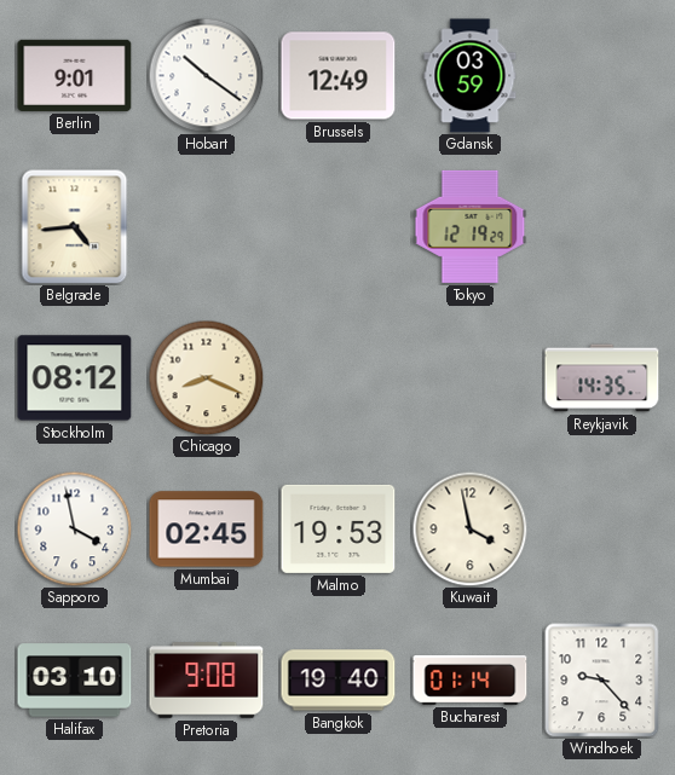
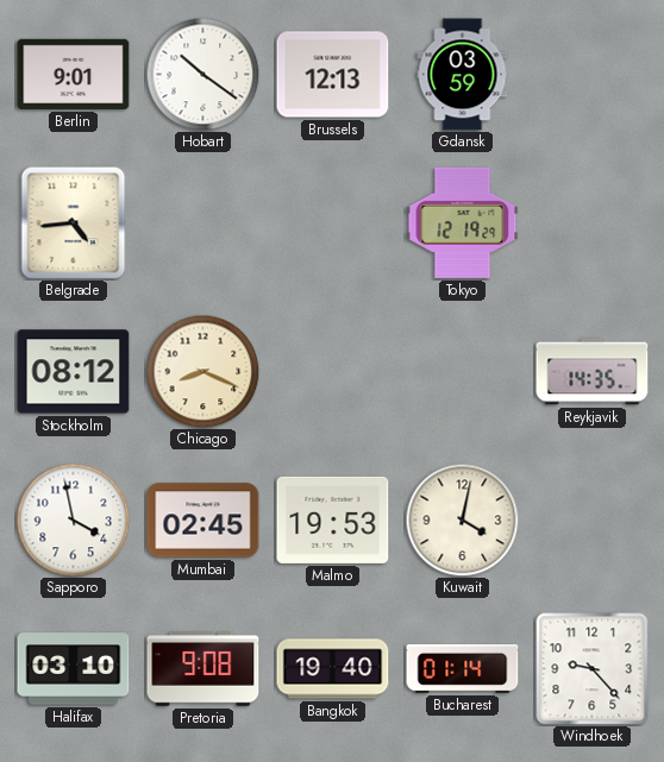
Brussels: 12:49 -> 12:13 (333, 75)
Kuwait: 3:58 -> 4:02 (462, 519)
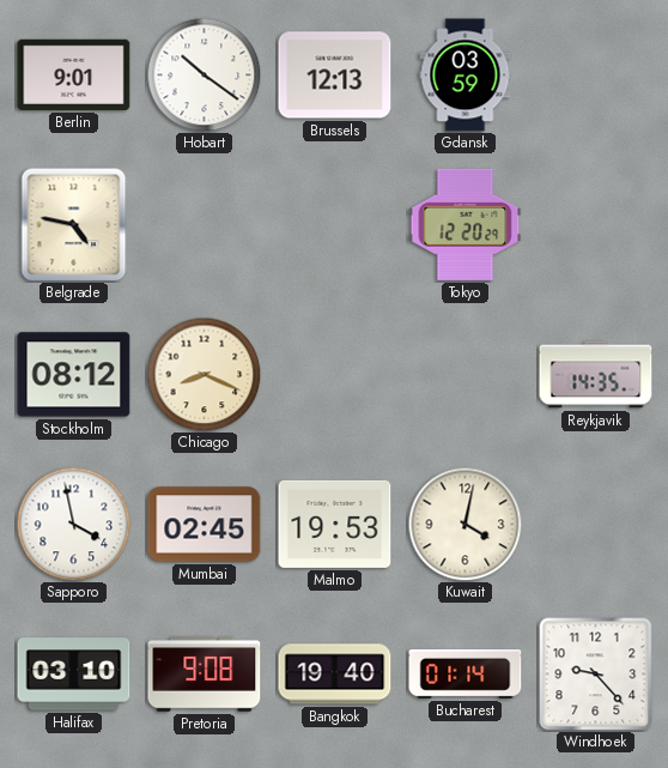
Belgrade: 4:44 -> 4:47 (74, 224)
Tokyo: 12:19 -> 12:20 (466, 224)
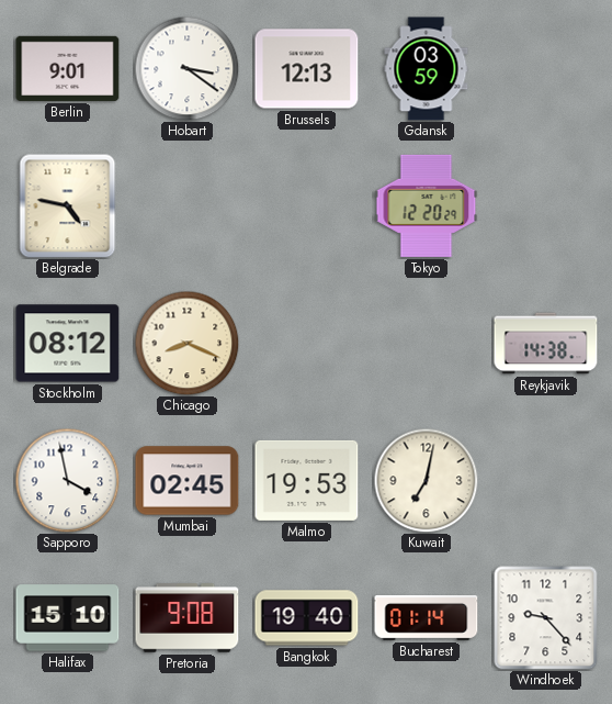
Hobart: 10:21 -> 3:21 (186, 68)
Reykjavik: 14:35 -> 14:38 (546, 344)
Kuwait: 4:02 -> 7:02 (426, 480)
Halifax: 03:10 -> 15:10 (68, 618)
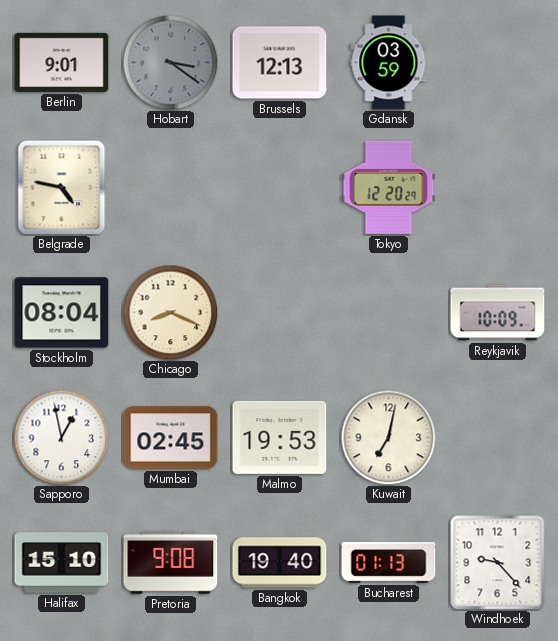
Hobart dial: white -> grey (170, 62)
Stockholm: 08:12 -> 08:04 (62, 313)
Reykjavik: 14:38 -> 10:09 (498, 313)
Sapporo: 3:58 -> 12:58 (61, 437)
Bucharest: 01:14 -> 01:13 (389, 562)
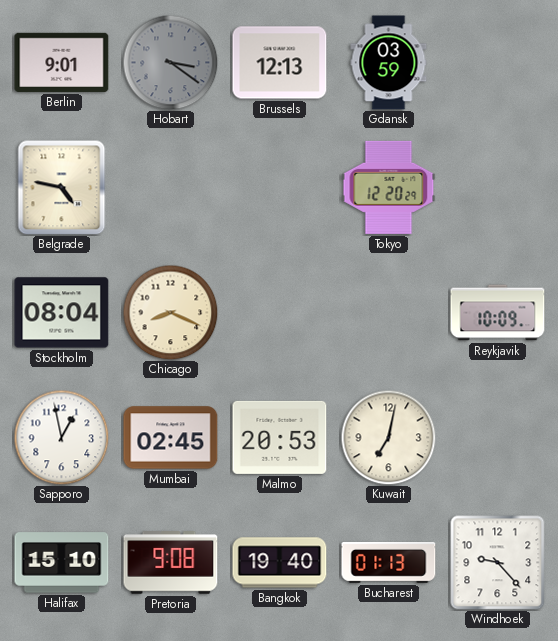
Malmo: 19:53 -> 20:53 (280, 437)
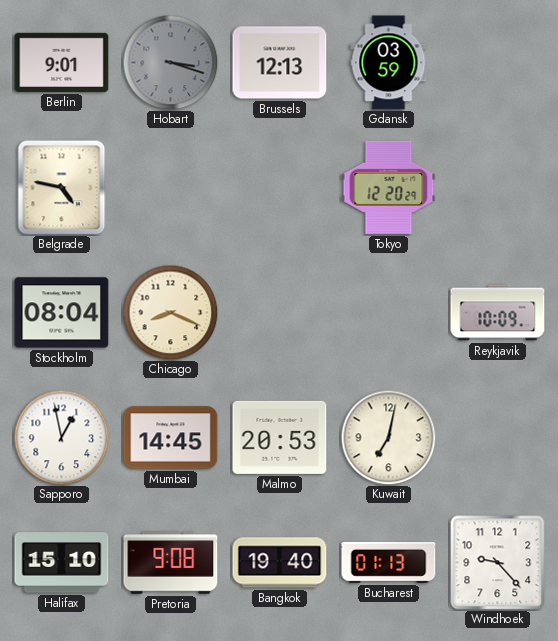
Hobart: 3:21 -> 3:18 (170, 62)
Mumbai: 02:45 -> 14:45 (171, 438)
